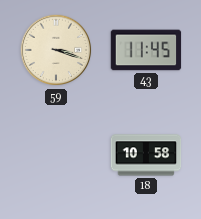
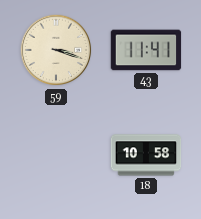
43: 11:45 -> 11:41 (146, 50)
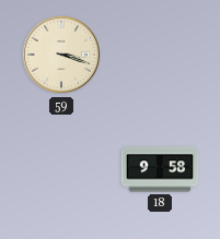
43: 11:41 -> none (146, 50)
18: 10:58 -> 9:58 (160, 169)
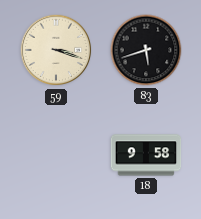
83: none -> 5:42 (146, 50)
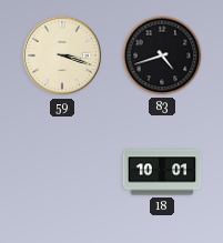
83: 5:42 -> 4:42 (162, 55)
18: 9:58 -> 10:01 (162, 172)
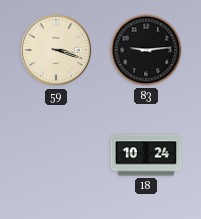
83: 4:42 -> 9:14 (146, 50)
18: 10:01 -> 10:24 (146, 155)
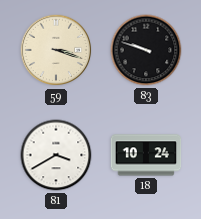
83: 9:14 -> 9:48 (146, 50)
81: none -> 3:40 (56, 155)
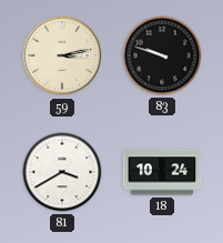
59: 3:18 -> 3:13 (62, 55)
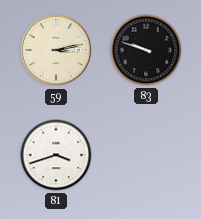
81: 3:40 -> 3:42 (56, 155)
18: 10:24 -> none (162, 172)
